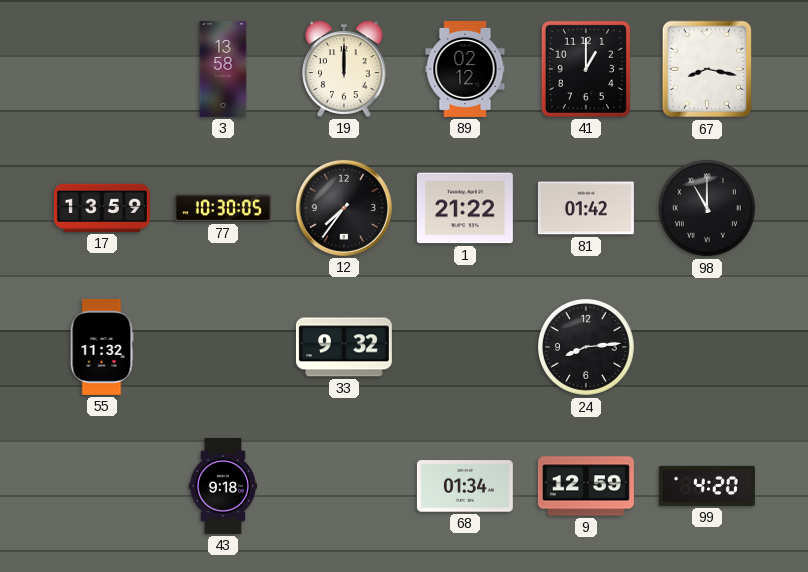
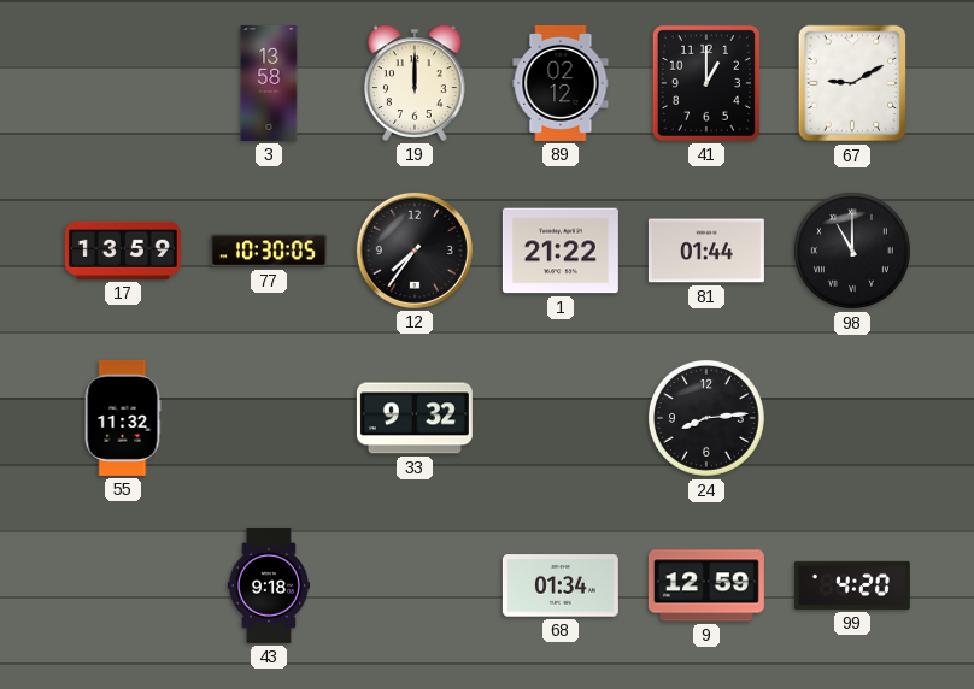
67: 8:17 -> 9:10 (852, 83)
81: 01:42 -> 01:44 (706, 251)
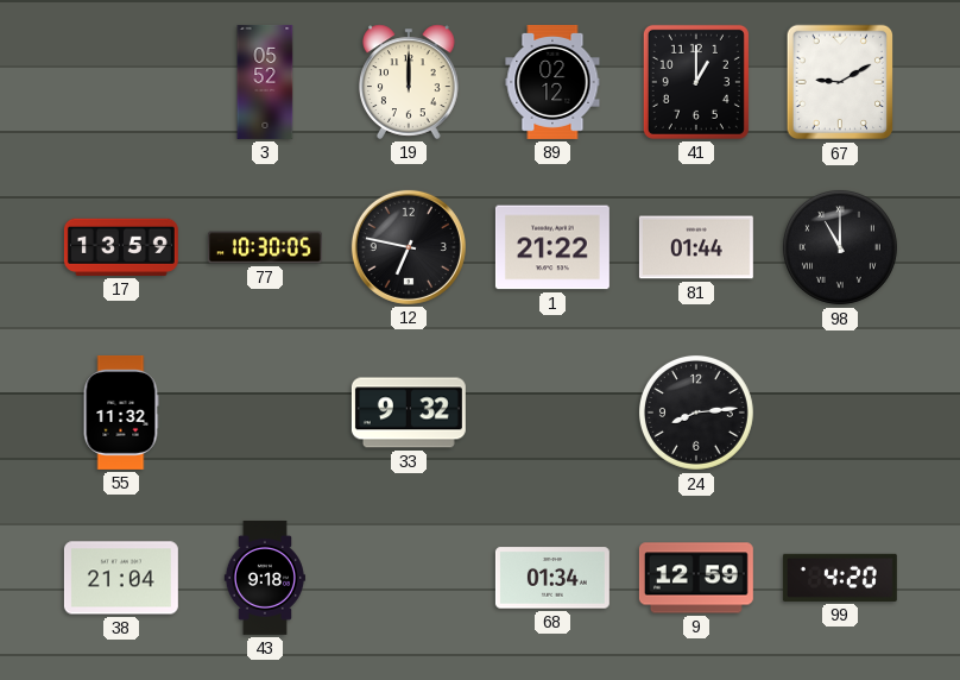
3: 13:58 -> 05:52 (265, 82)
12: 7:36 -> 6:47 (409, 247)
38: none -> 21:04 (121, 578)
